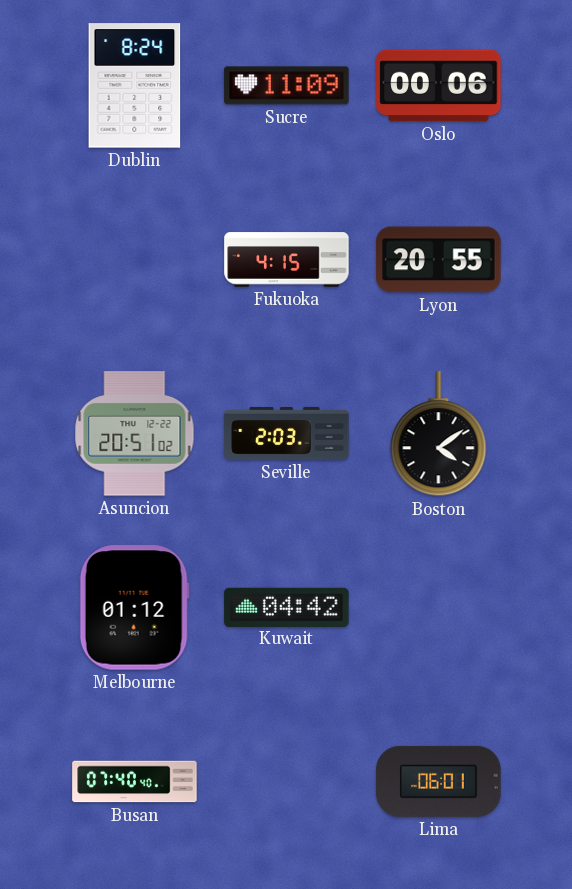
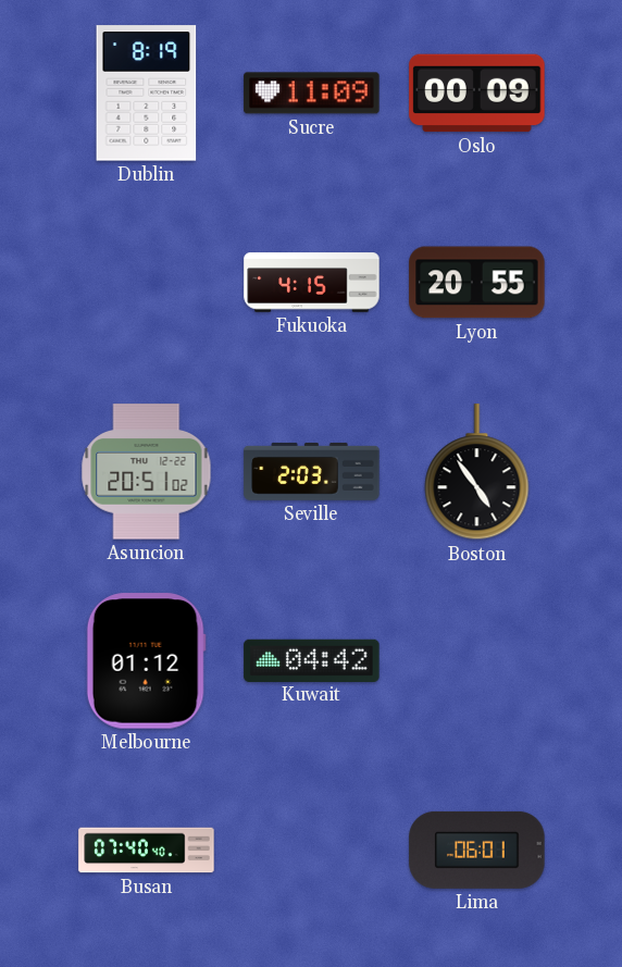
Dublin: 8:24 -> 8:19 (147, 94)
Oslo: 00:06 -> 00:09 (477, 94)
Boston: 4:09 -> 4:54 (477, 472)
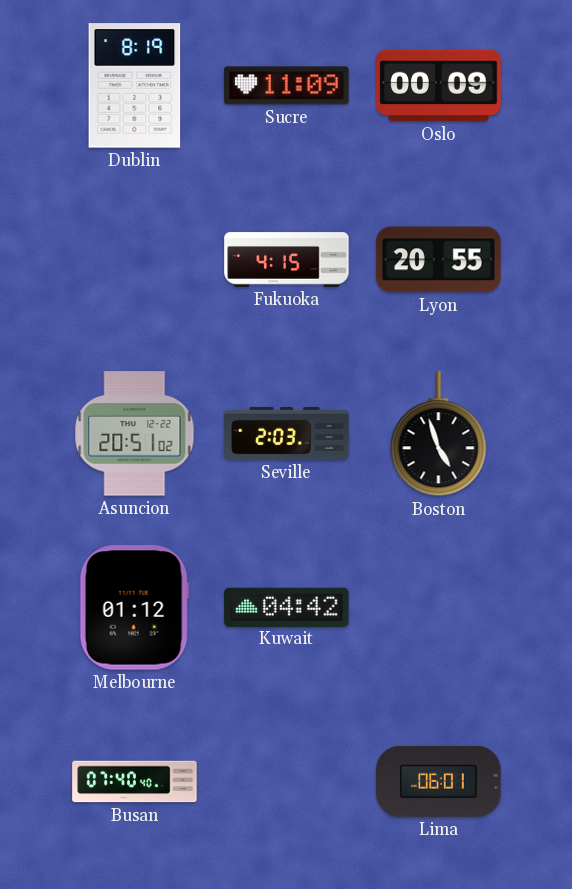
Boston: 4:54 -> 4:57 (439, 434)
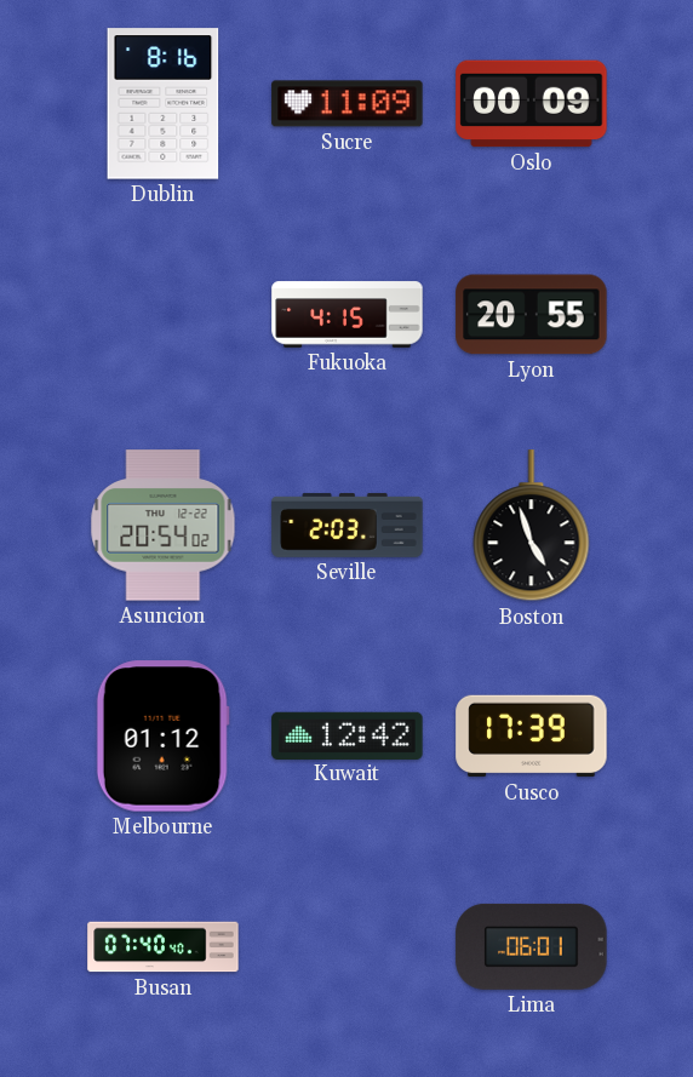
Dublin: 8:19 -> 8:16 (164, 104)
Asuncion: 20:51 -> 20:54 (164, 526)
Kuwait: 04:42 -> 12:42 (348, 735)
Cusco: none -> 17:39 (532, 737)
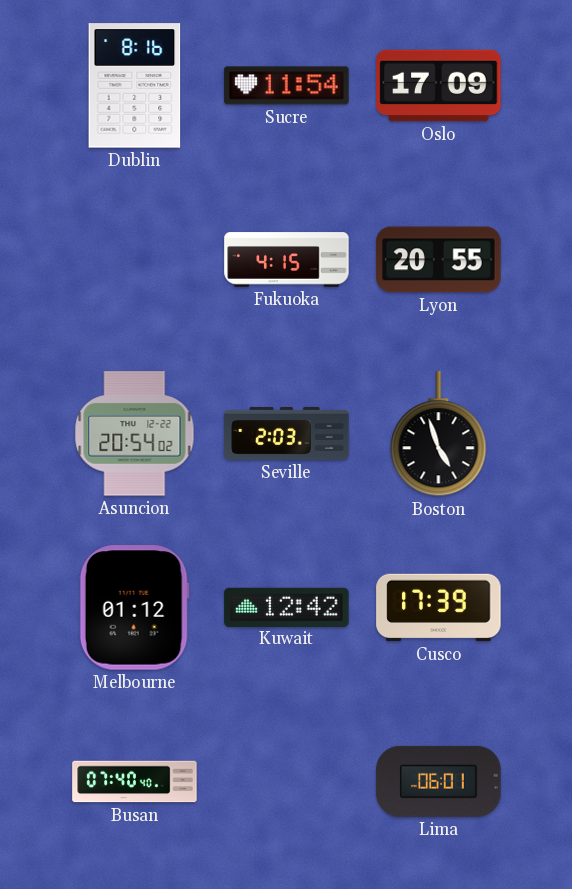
Sucre: 11:09 -> 11:54 (287, 86)
Oslo: 00:09 -> 17:09 (439, 86)
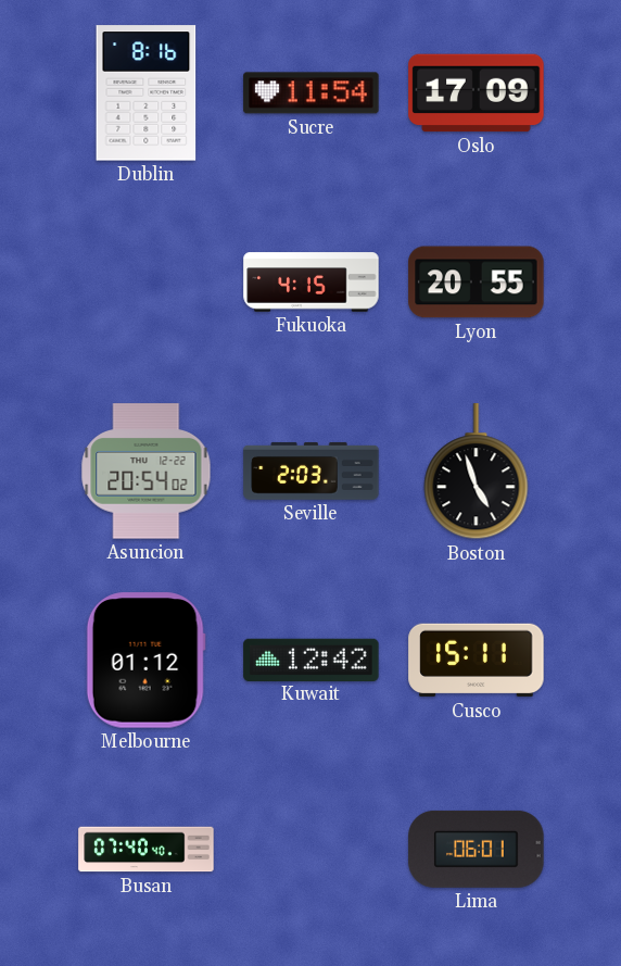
Cusco: 17:39 -> 15:11 (477, 661)
